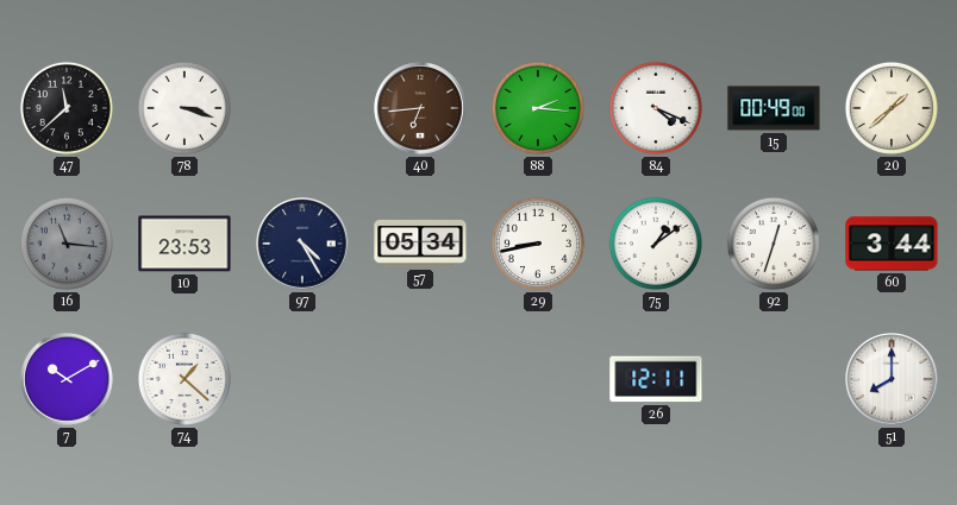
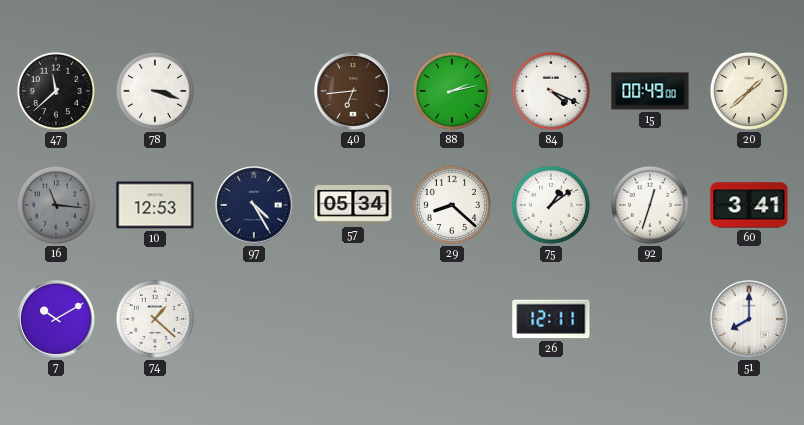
88: 2:16 -> 2:13 (452, 91)
10: 23:53 -> 12:53 (155, 205)
29: 8:43 -> 8:22 (452, 205)
60: 3:44 -> 3:41 (749, 205)
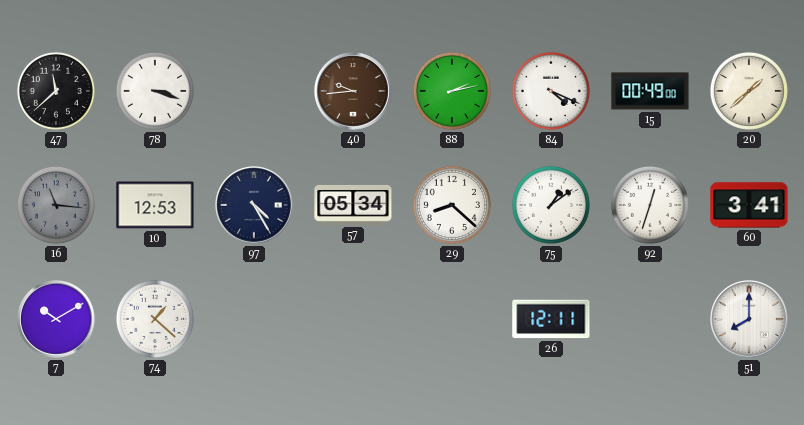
40: 6:44 -> 9:44 (353, 91)
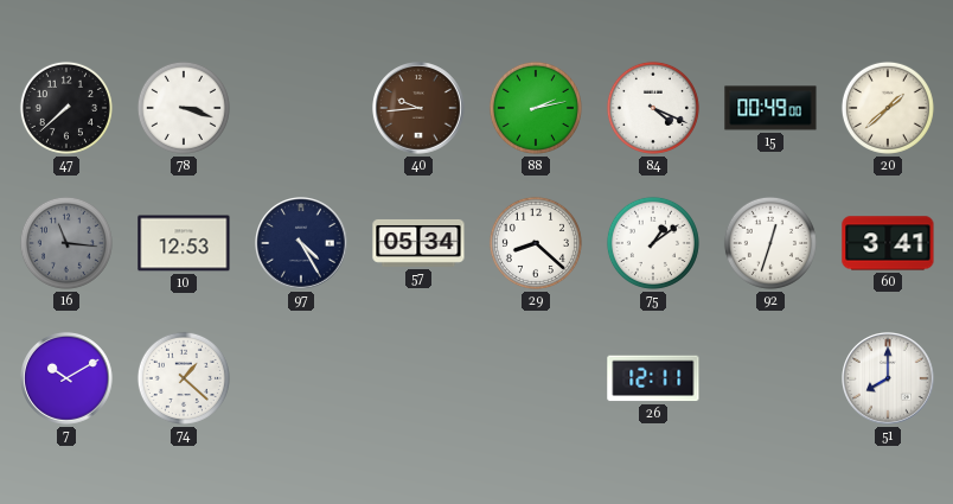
47: 11:38 -> 7:38 (66, 108)
